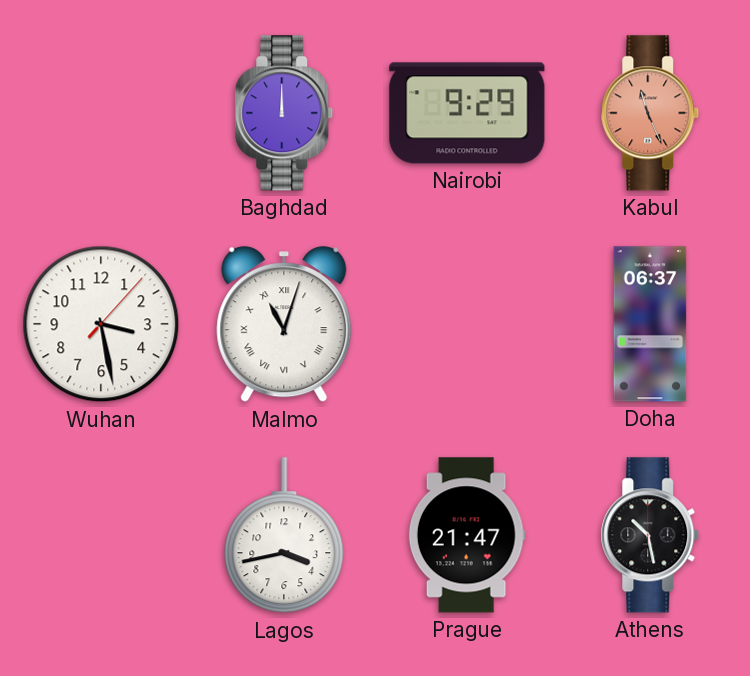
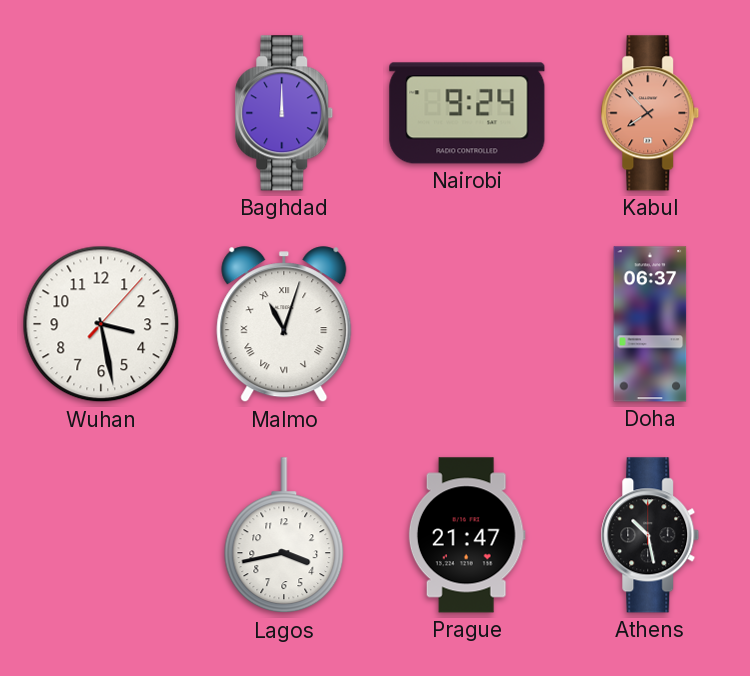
Nairobi: 9:29 -> 9:24 (467, 113)
Kabul: 11:26 -> 7:53 (650, 113)
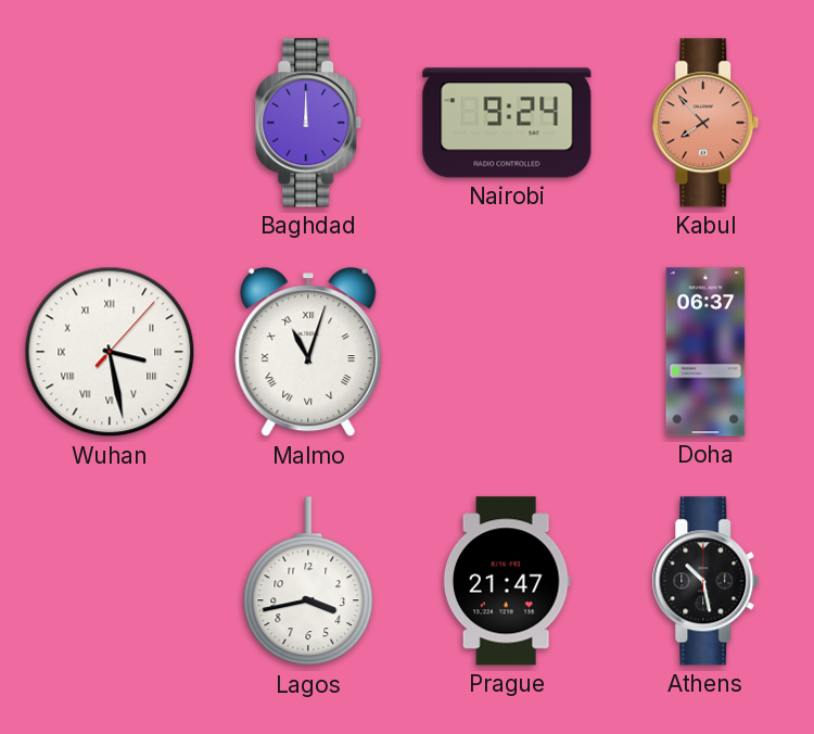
Wuhan numerals: Arabic -> Roman (110, 352)
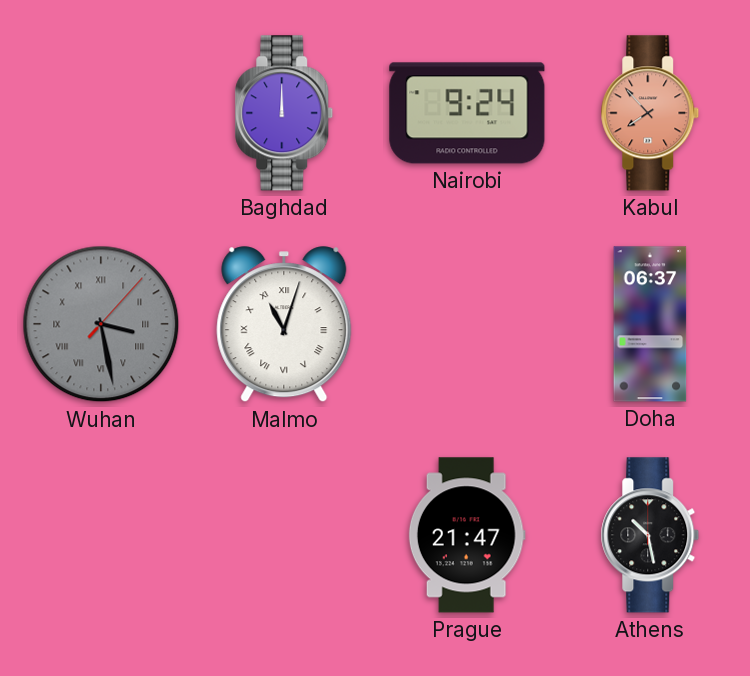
Wuhan dial: white -> grey (101, 324)
Lagos: 3:43 -> none (308, 582)
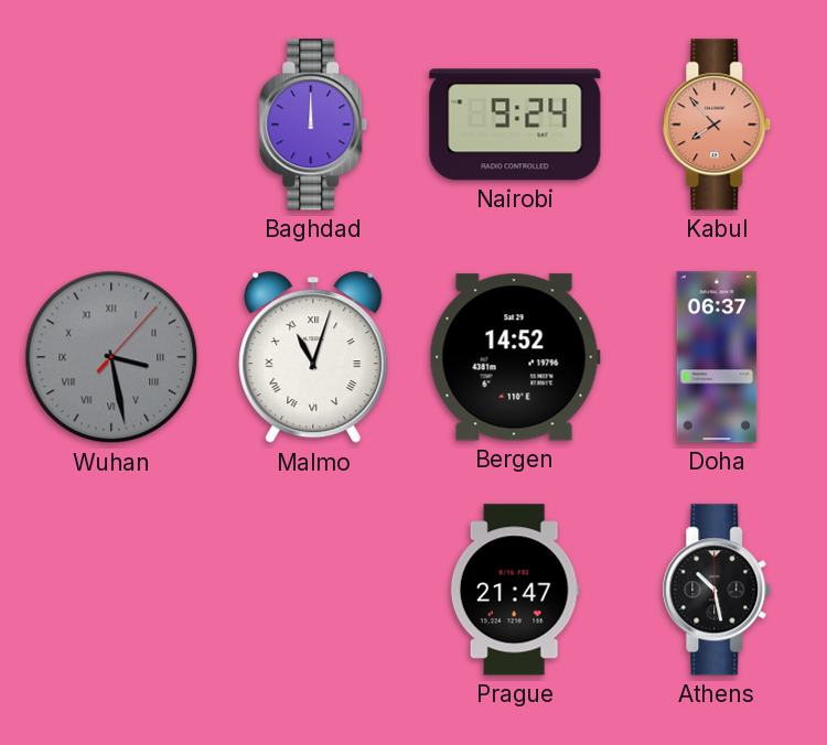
Bergen: none -> 14:52 (515, 357)
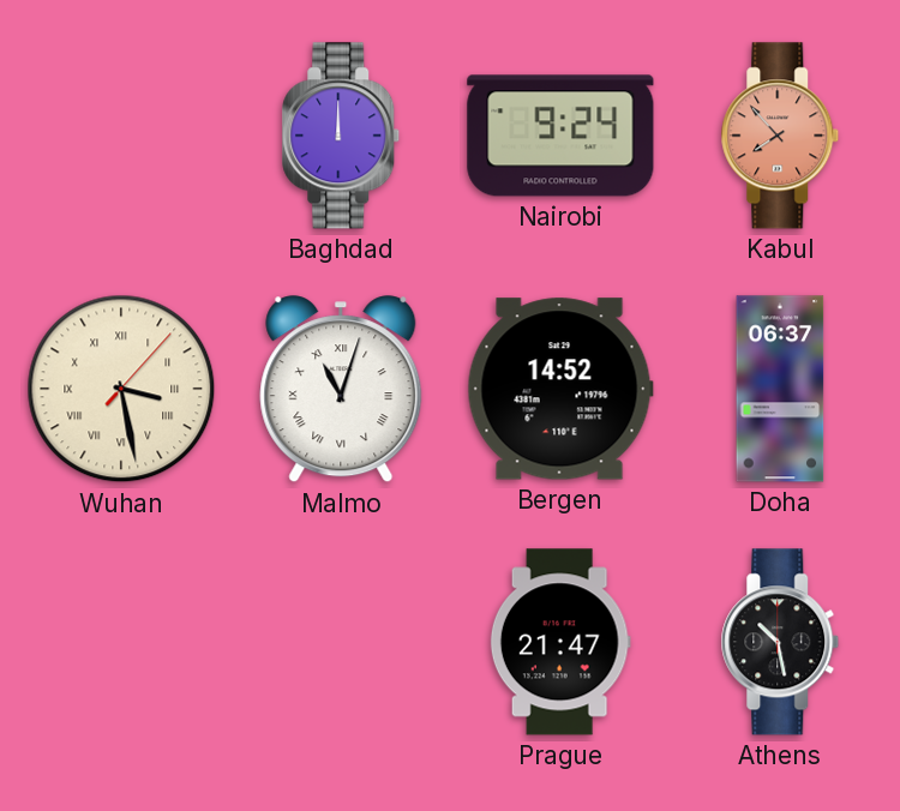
Wuhan dial: grey -> cream (121, 389)
